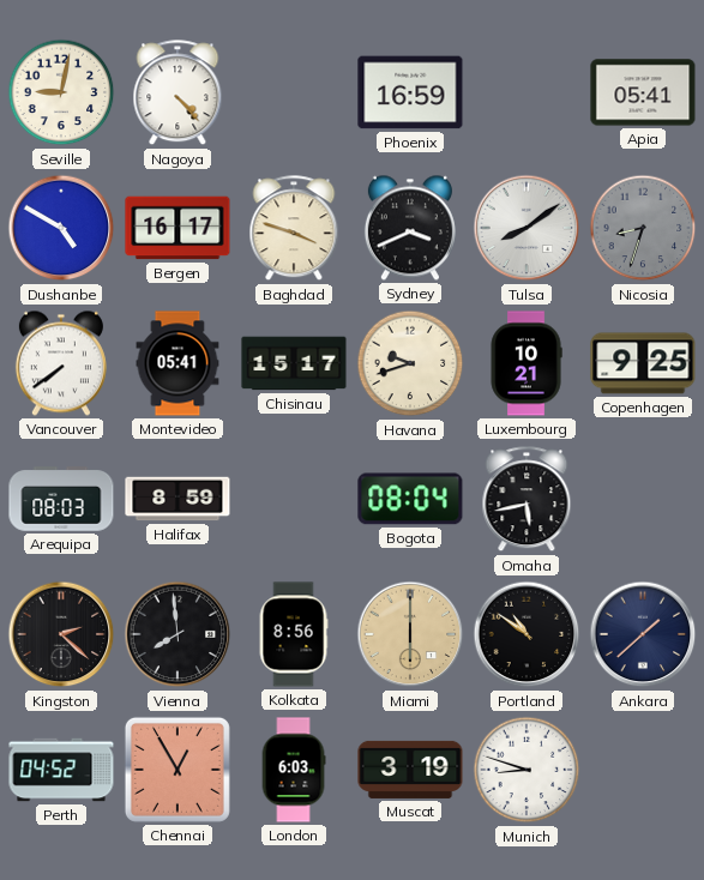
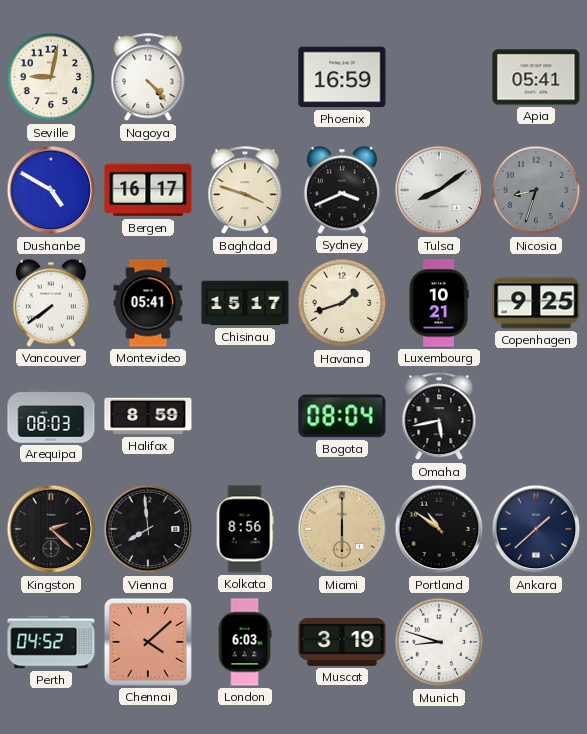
Havana: 9:42 -> 1:42 (342, 303)
Chennai: 12:55 -> 4:08 (148, 642)
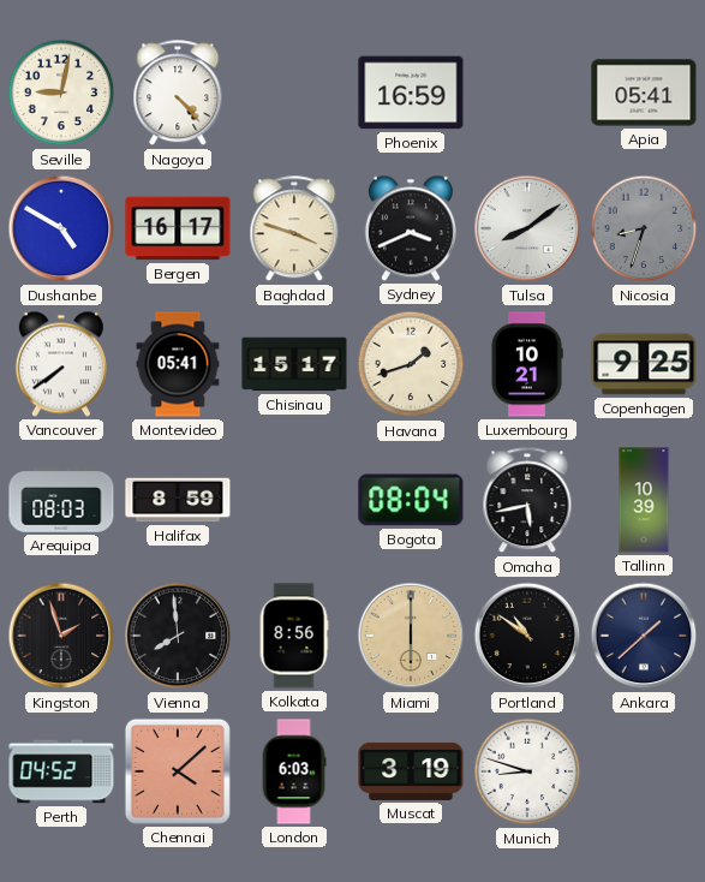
Tallinn: none -> 10:39 (644, 500)
Kingston: 2:22 -> 1:57 (61, 636)
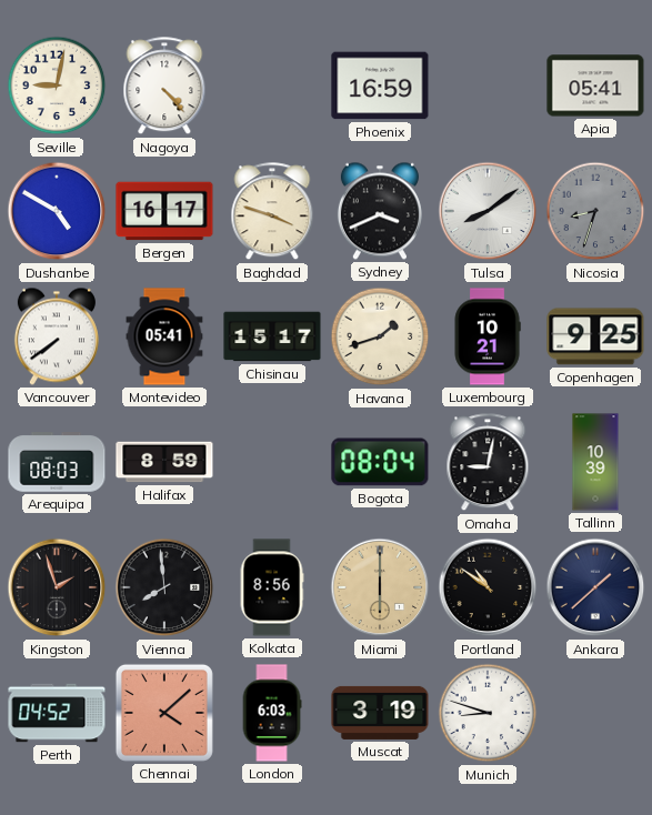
Omaha: 5:43 -> 9:02 (488, 463)
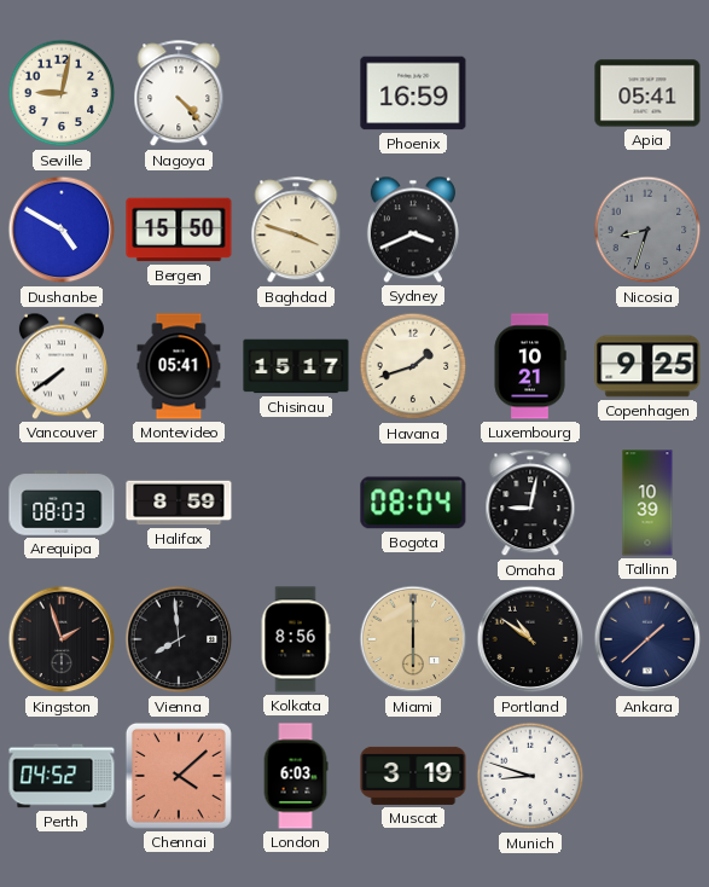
Bergen: 16:17 -> 15:50 (179, 230)
Tulsa: 8:09 -> none (488, 211)
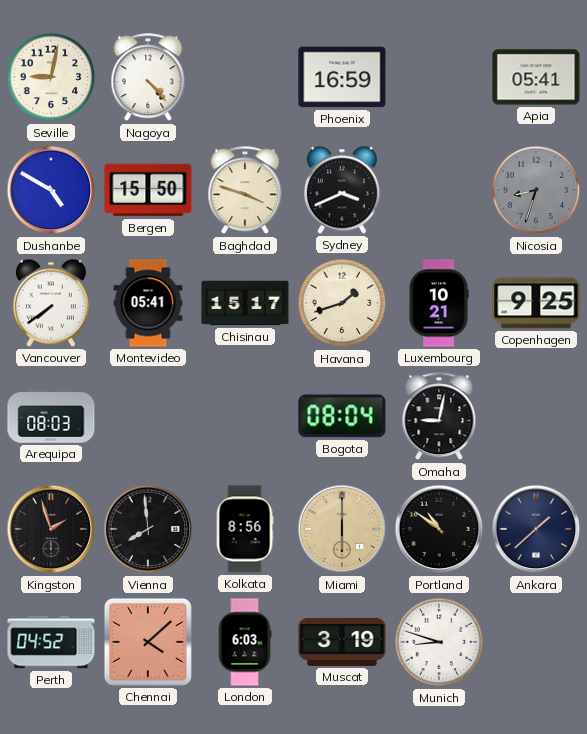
Halifax: 8:59 -> none (179, 503)
Tallinn: 10:39 -> none (647, 503)
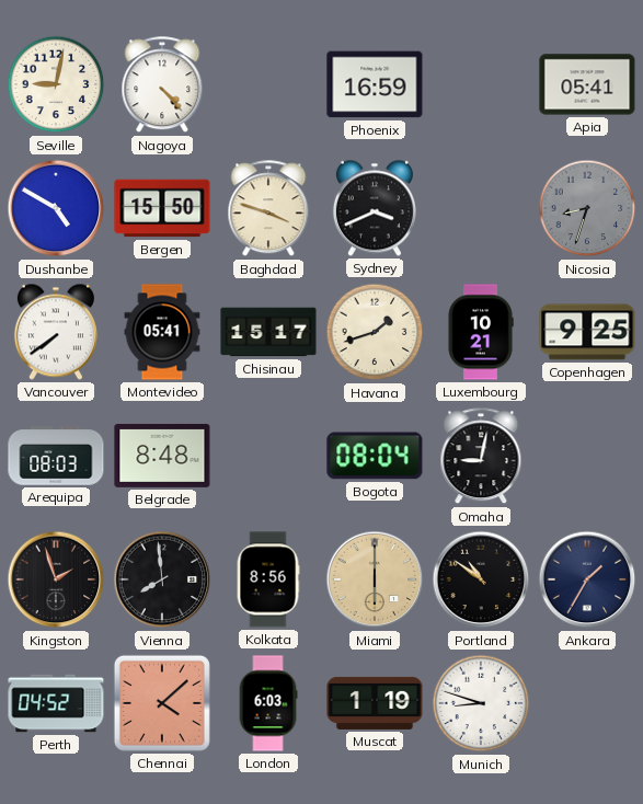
Belgrade: none -> 8:48 (162, 456)
Ankara: 1:38 -> 1:35 (587, 579)
Muscat: 3:19 -> 1:19 (375, 703)
